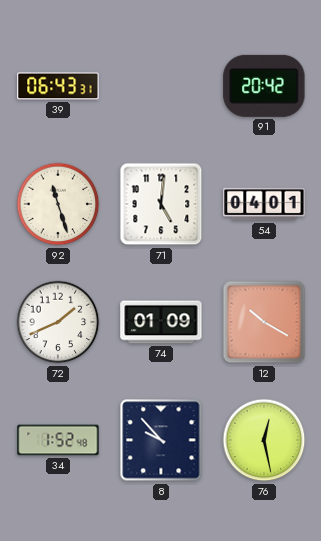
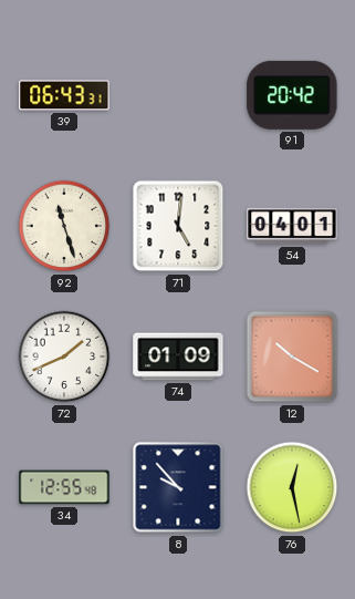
34: 1:52 -> 12:55 (64, 487)
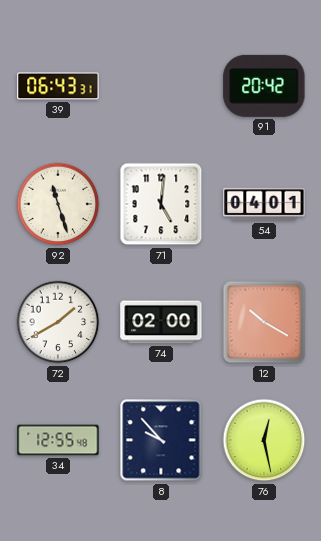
72: 1:41 -> 1:40 (58, 322)
74: 01:09 -> 02:00 (161, 322)
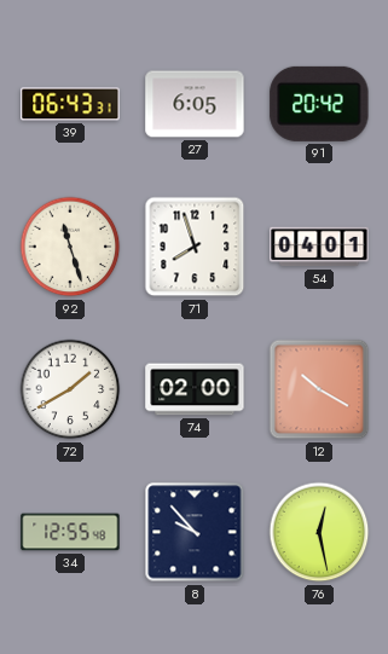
27: none -> 6:05 (195, 104)
71: 5:01 -> 7:57 (195, 247)
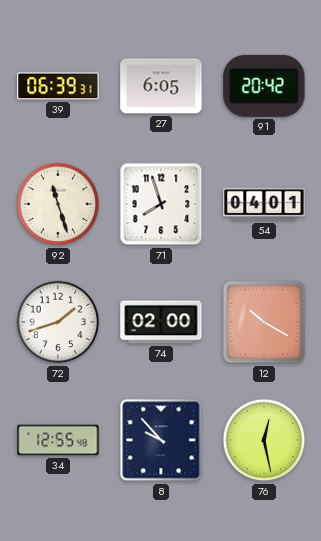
39: 06:43 -> 06:39 (58, 86)
72: 1:40 -> 1:42 (58, 322)
